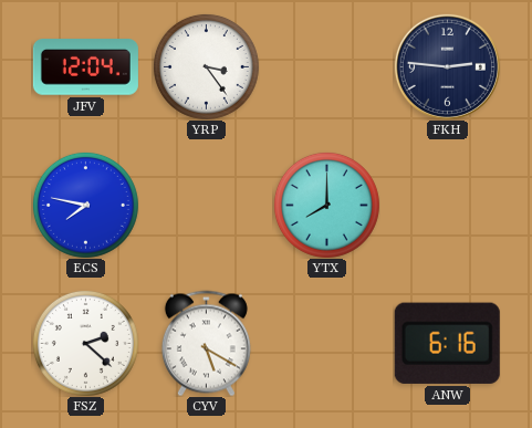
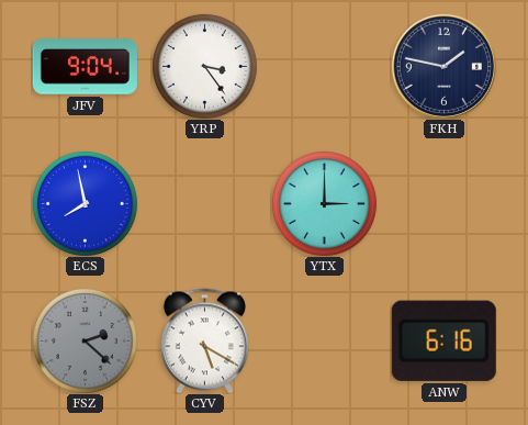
JFV: 12:04 -> 9:04 (85, 67)
FKH: 2:46 -> 1:47 (443, 66)
ECS: 7:47 -> 7:58 (85, 203)
YTX: 8:00 -> 3:00 (324, 203)
FSZ dial: white -> grey (85, 340)
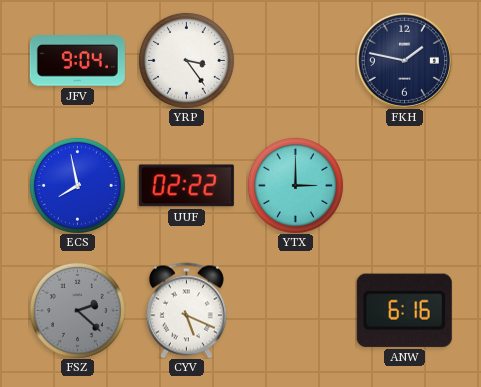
UUF: none -> 02:22 (186, 186)
CYV: 5:20 -> 5:19 (186, 310)
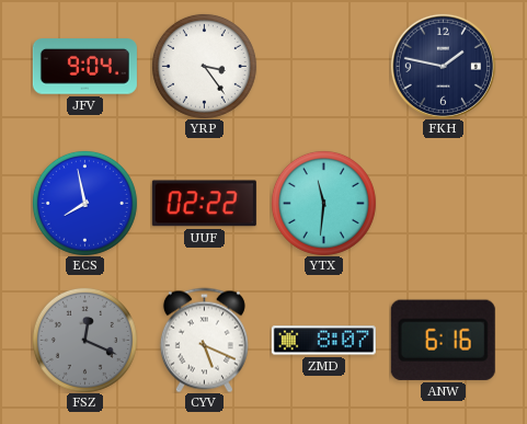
YTX: 3:00 -> 11:31 (323, 203)
FSZ: 2:22 -> 12:19 (84, 340)
ZMD: none -> 8:07 (323, 341)
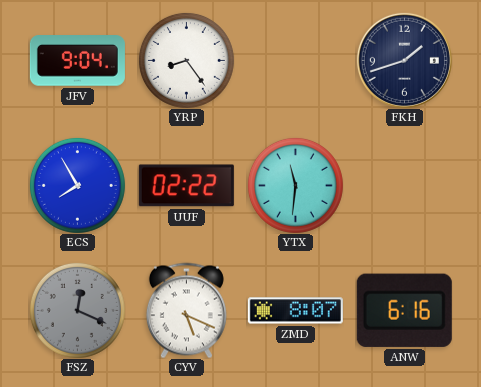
YRP: 3:24 -> 8:24 (186, 60)
FKH: 1:47 -> 1:42 (404, 60)
ECS: 7:58 -> 7:55 (77, 185)
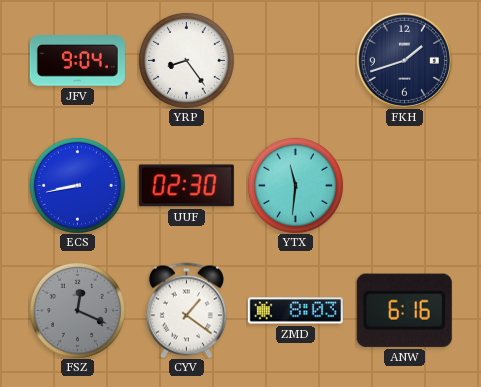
ECS: 7:55 -> 8:43 (77, 185)
UUF: 02:22 -> 02:30 (186, 186)
CYV: 5:19 -> 1:21 (186, 310)
ZMD: 8:07 -> 8:03 (295, 311)
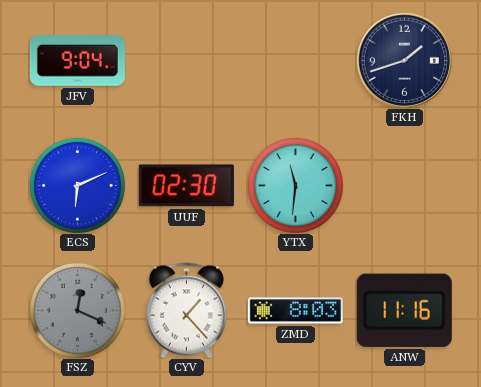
YRP: 8:24 -> none (186, 60)
ECS: 8:43 -> 6:11 (77, 185)
CYV: 1:21 -> 1:23 (186, 310)
ANW: 6:16 -> 11:16 (404, 310)
